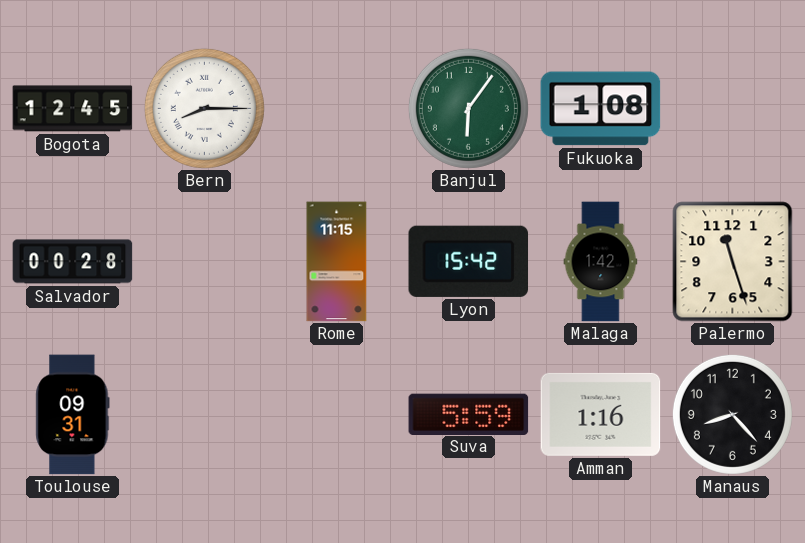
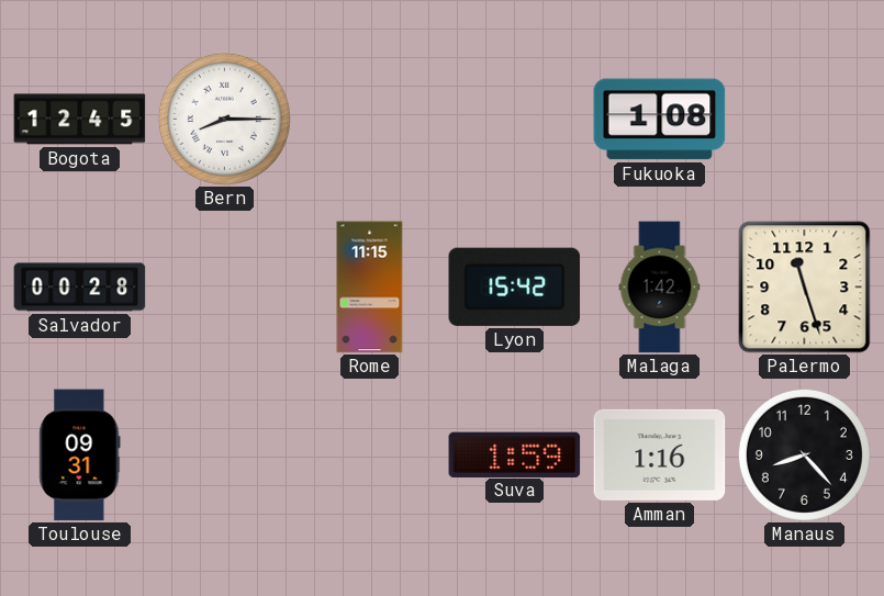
Banjul: 6:06 -> none (468, 108)
Suva: 5:59 -> 1:59 (515, 454)
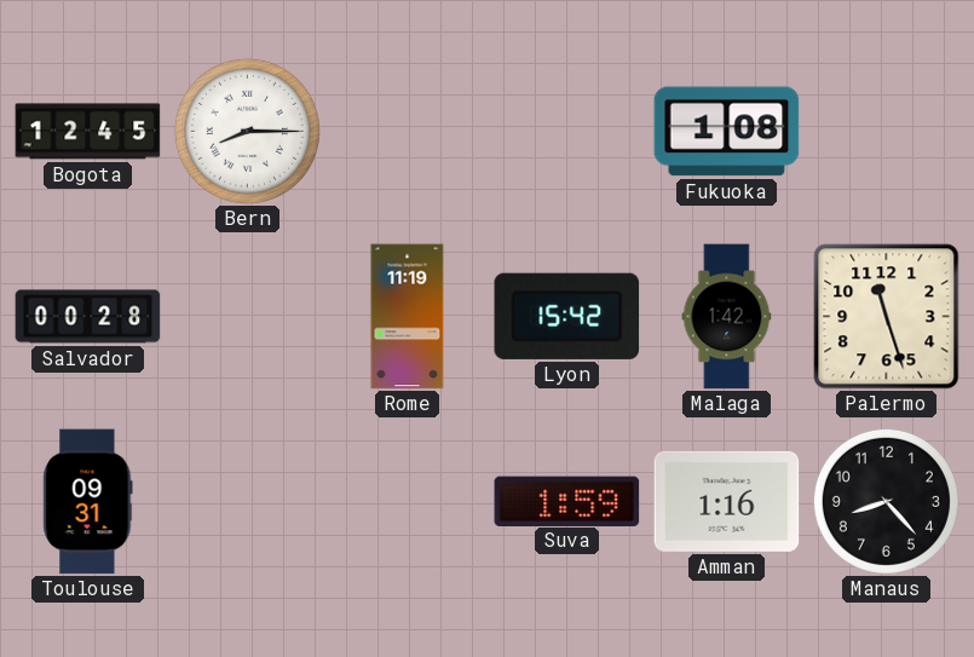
Rome: 11:15 -> 11:19 (408, 317)
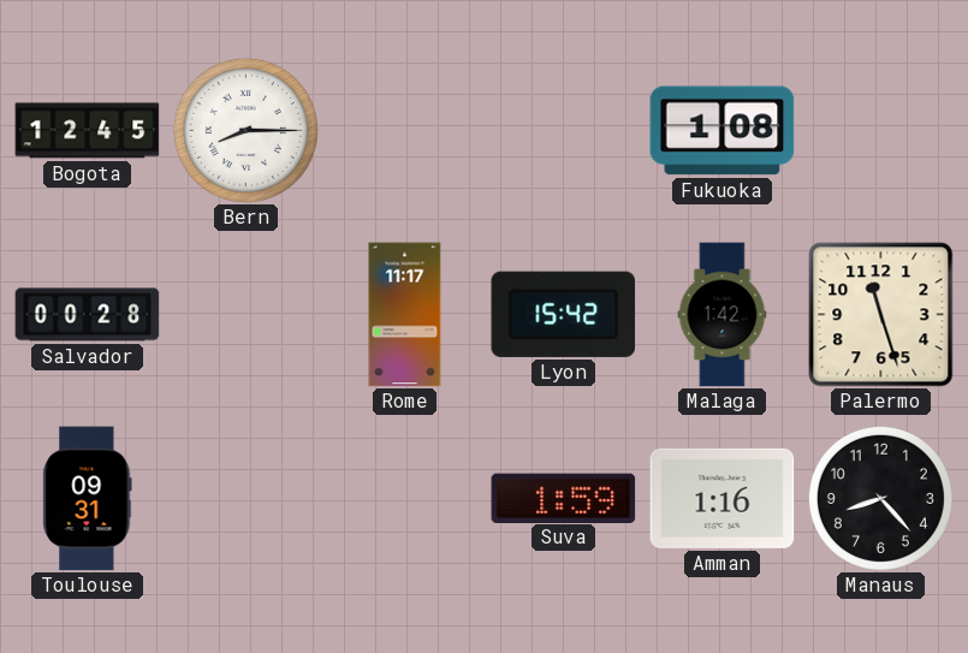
Rome: 11:19 -> 11:17 (405, 315)
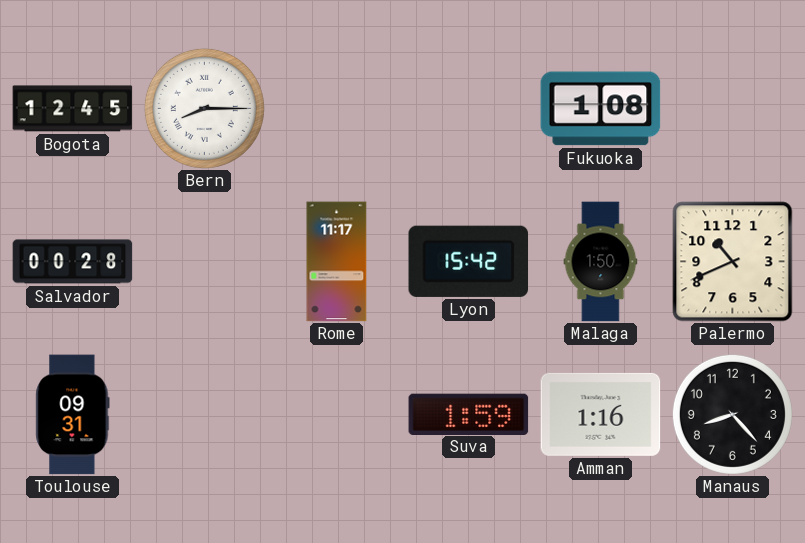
Malaga: 1:42 -> 1:50 (601, 262)
Palermo: 11:27 -> 10:41 (733, 262)
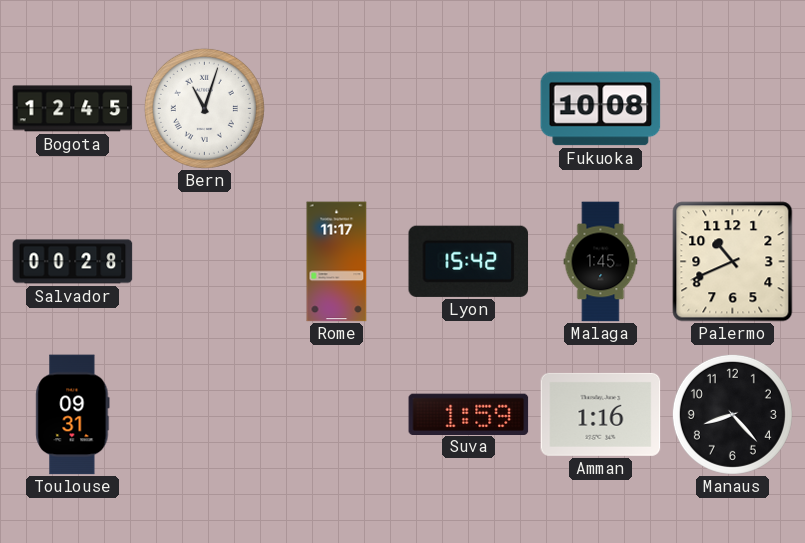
Bern: 8:15 -> 11:03 (204, 108)
Fukuoka: 1:08 -> 10:08 (601, 109)
Malaga: 1:50 -> 1:45 (601, 262)
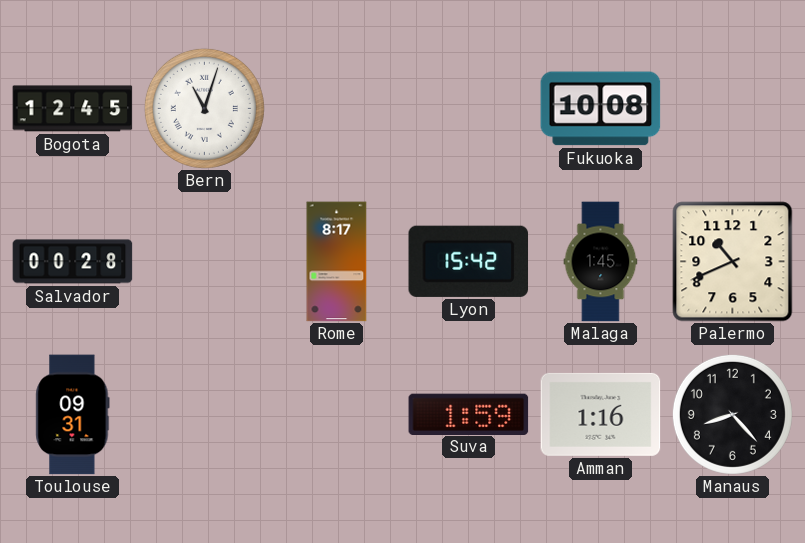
Rome: 11:17 -> 8:17 (337, 262)
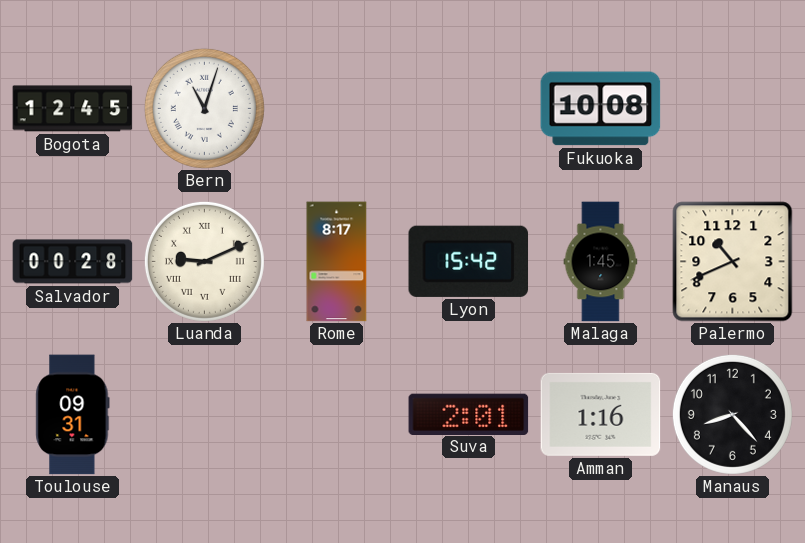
Luanda: none -> 9:11 (204, 261)
Suva: 1:59 -> 2:01 (469, 414)
